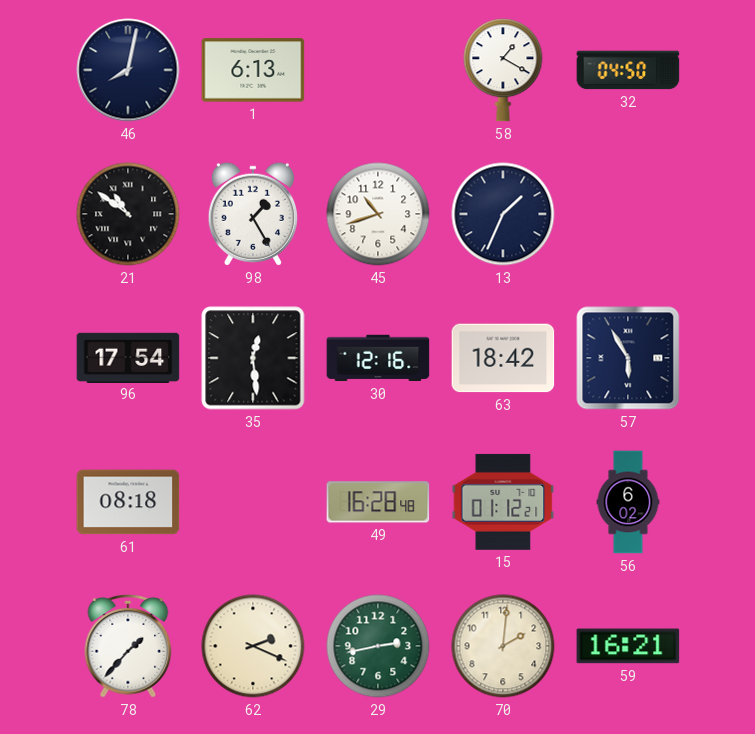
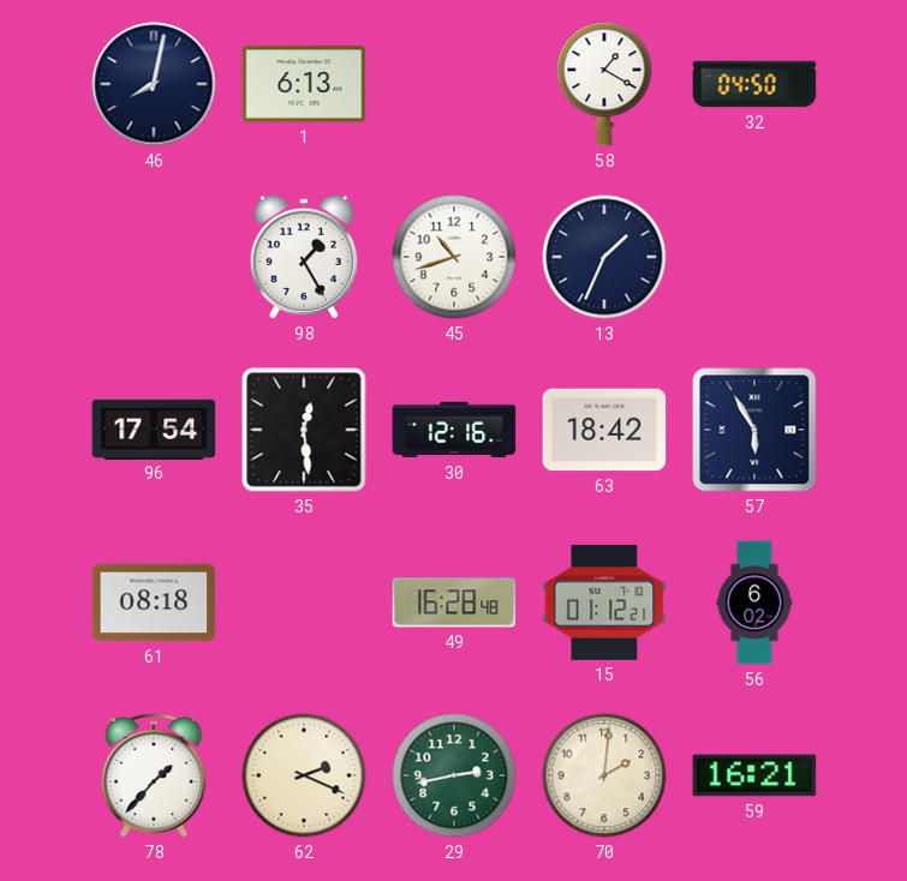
21: 10:51 -> none (128, 214)
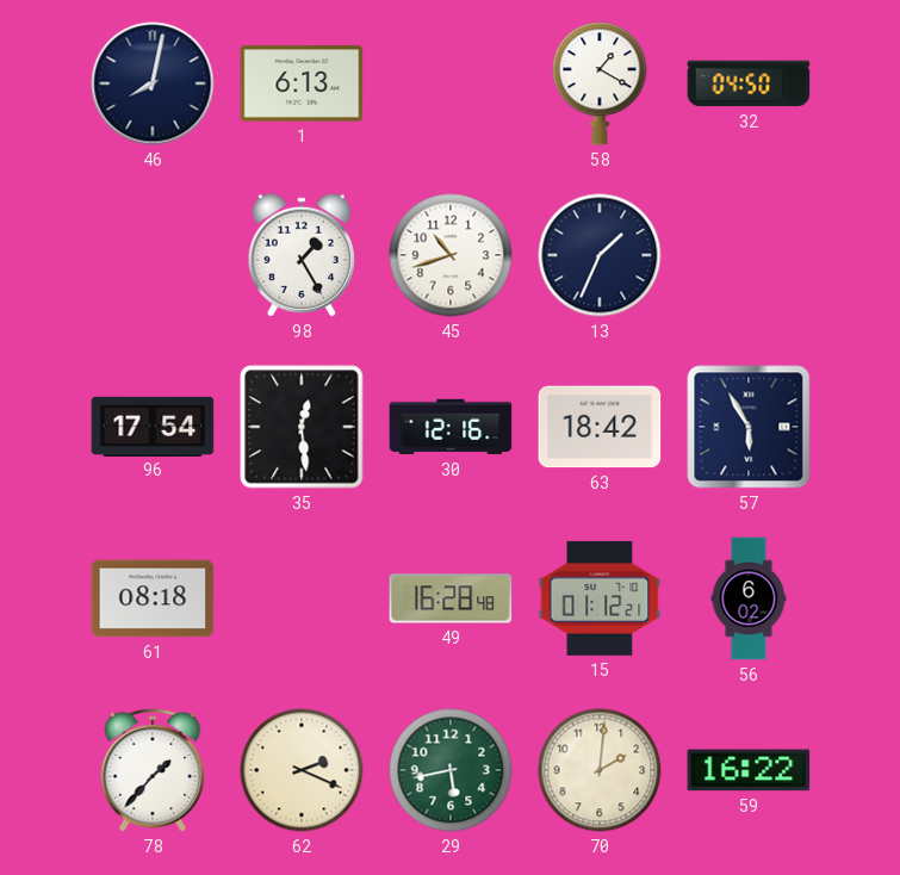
29: 2:43 -> 5:43 (451, 770)
59: 16:21 -> 16:22 (749, 770)
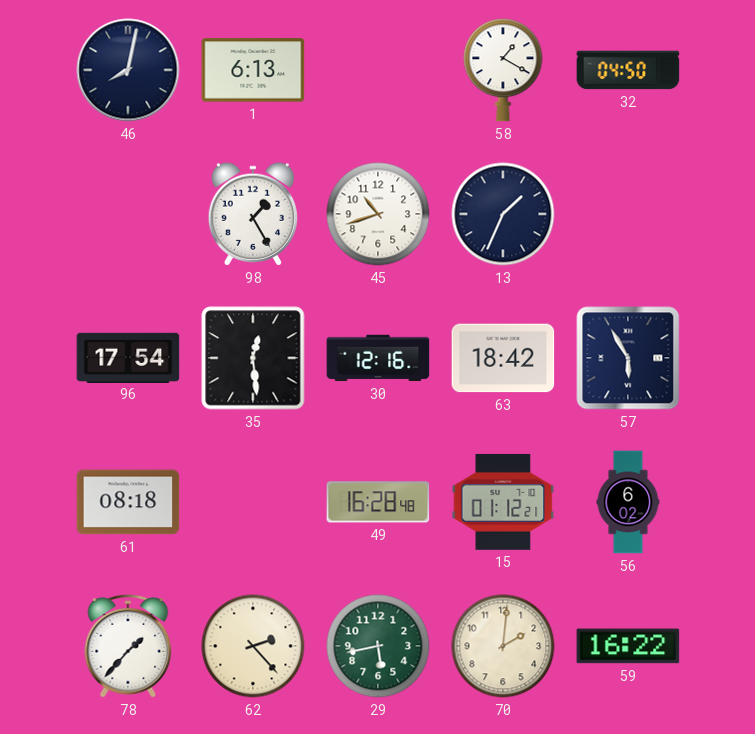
62: 2:19 -> 2:23 (253, 646)
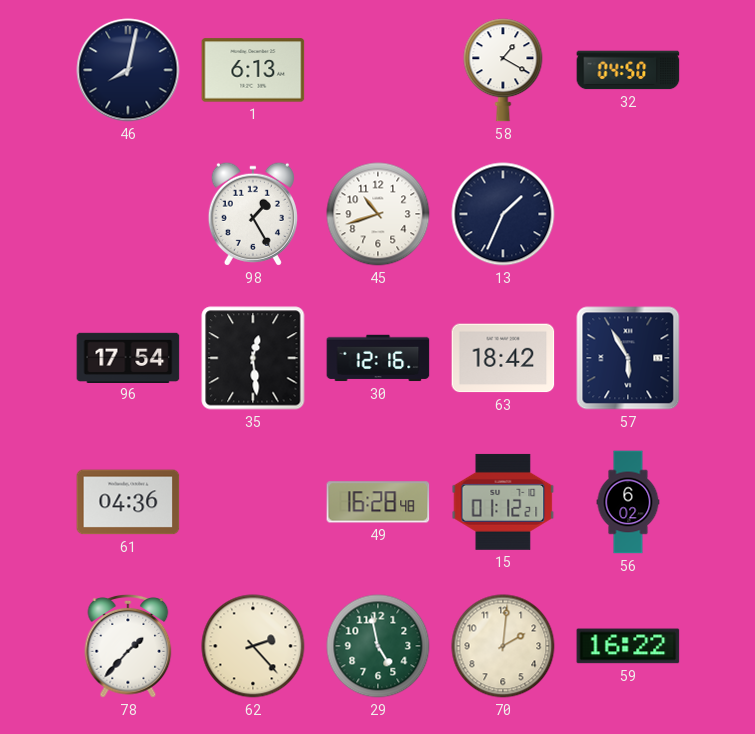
61: 08:18 -> 04:36 (128, 502)
29: 5:43 -> 4:58 (378, 646)
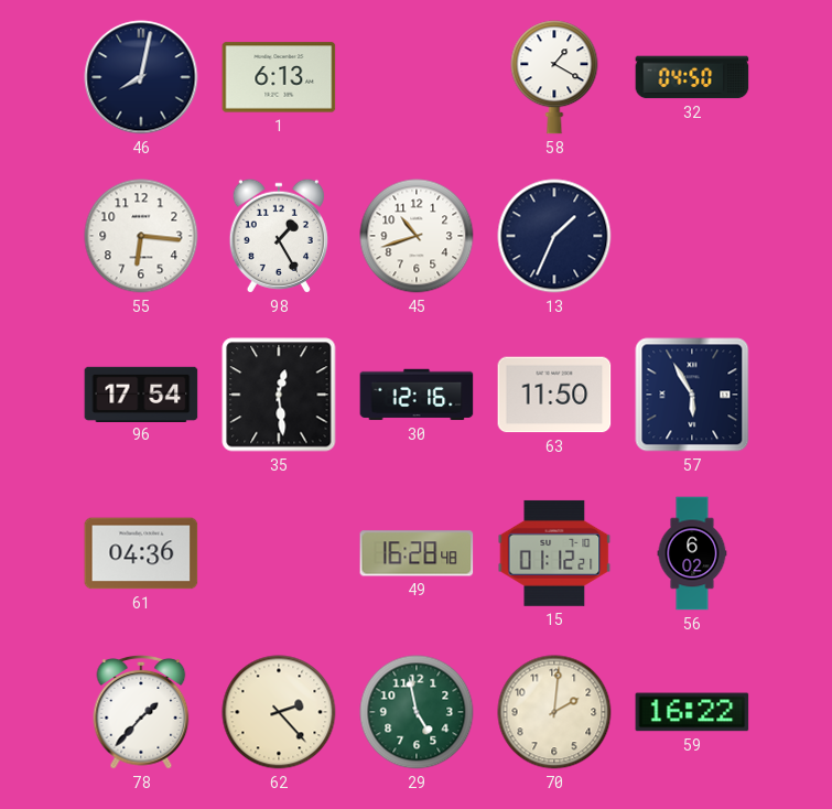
55: none -> 6:16 (141, 236)
63: 18:42 -> 11:50 (554, 395)
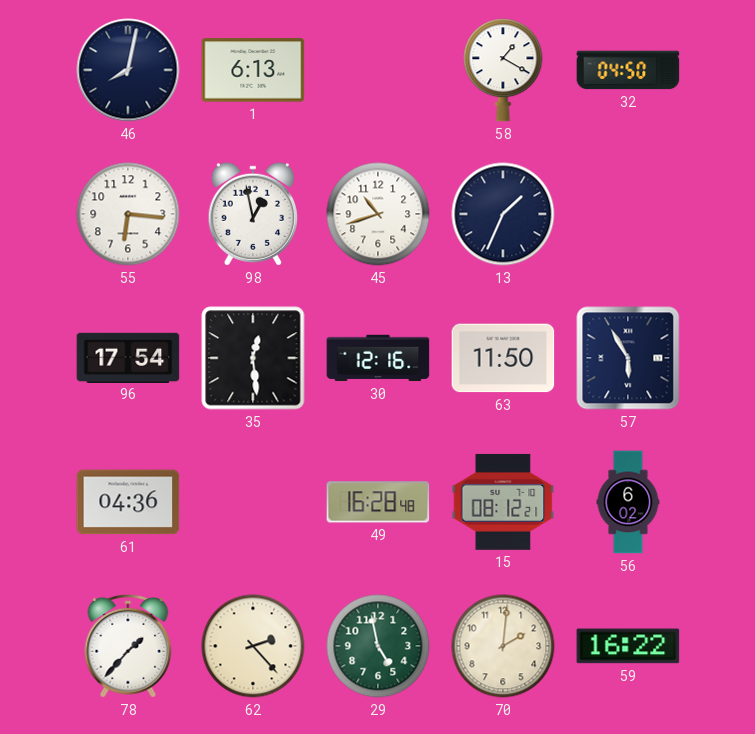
98: 1:25 -> 12:58 (253, 214)
15: 01:12 -> 08:12 (503, 502)
